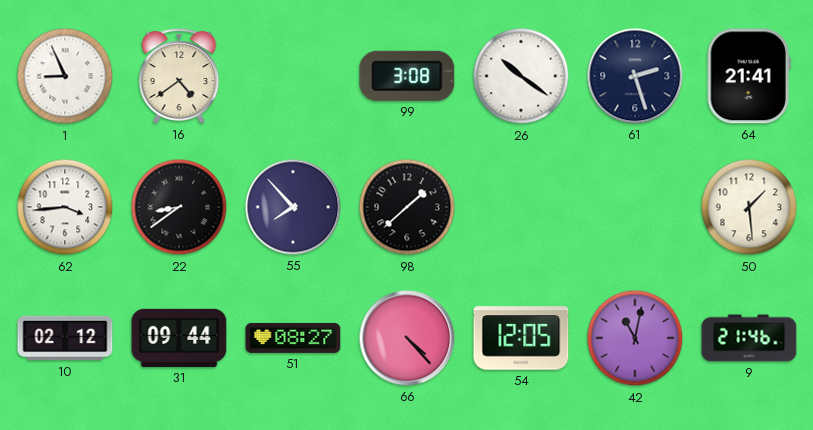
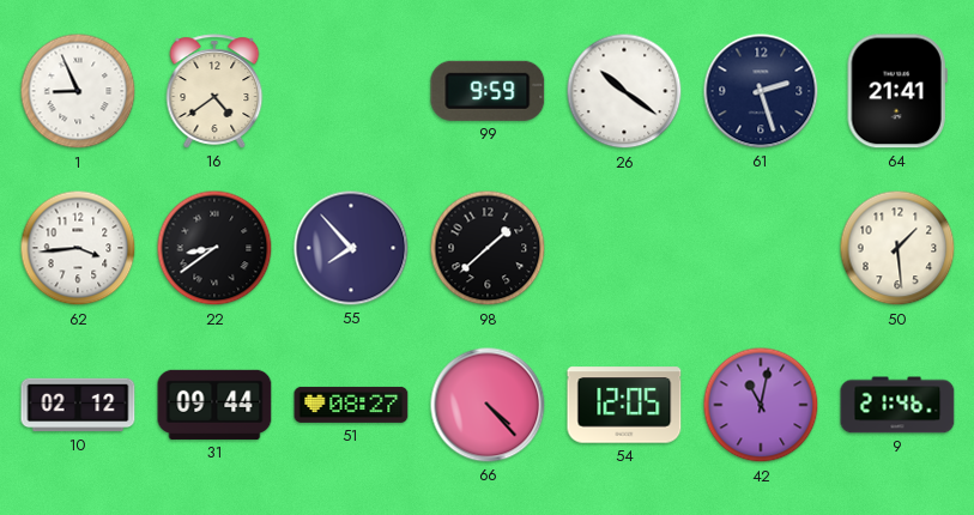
99: 3:08 -> 9:59 (488, 91)
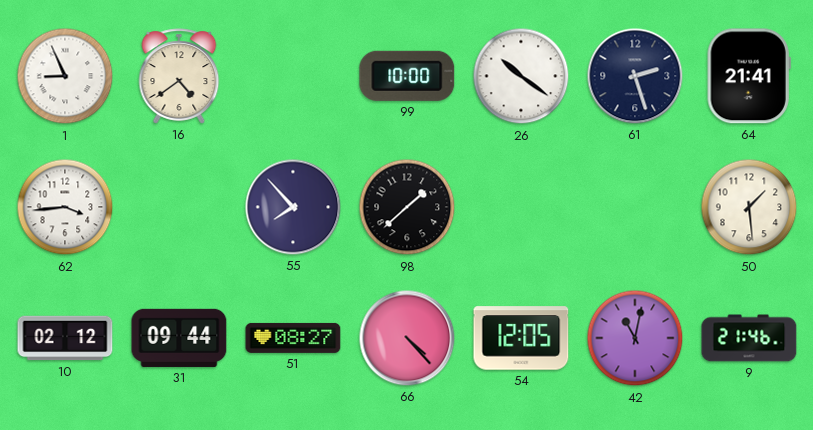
99: 9:59 -> 10:00 (407, 76)
22: 8:39 -> none (214, 248)
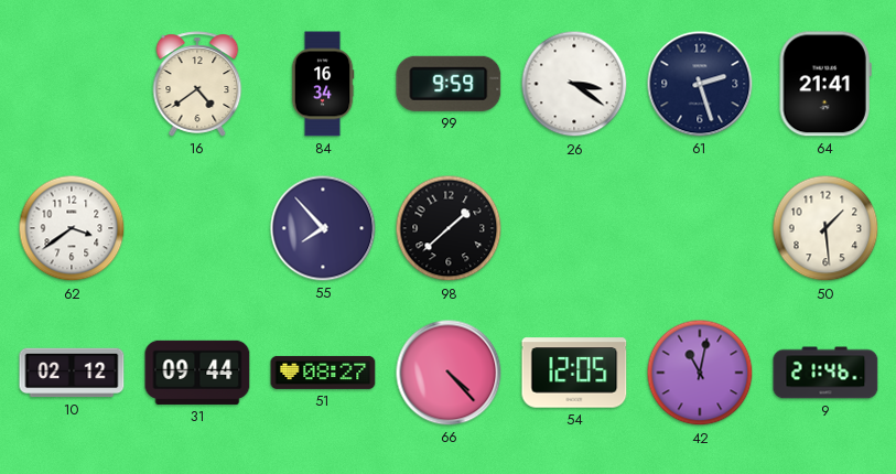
1: 8:56 -> none (65, 76)
84: none -> 16:34 (323, 84)
99: 10:00 -> 9:59 (449, 84)
26: 10:21 -> 3:21 (574, 84)
62: 3:44 -> 3:39 (72, 228)
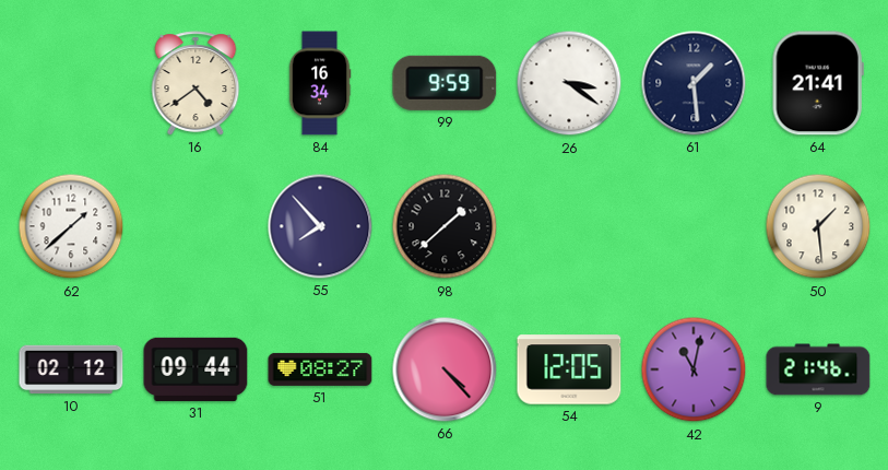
61: 2:27 -> 1:29 (694, 83)
62: 3:39 -> 1:38 (71, 226)
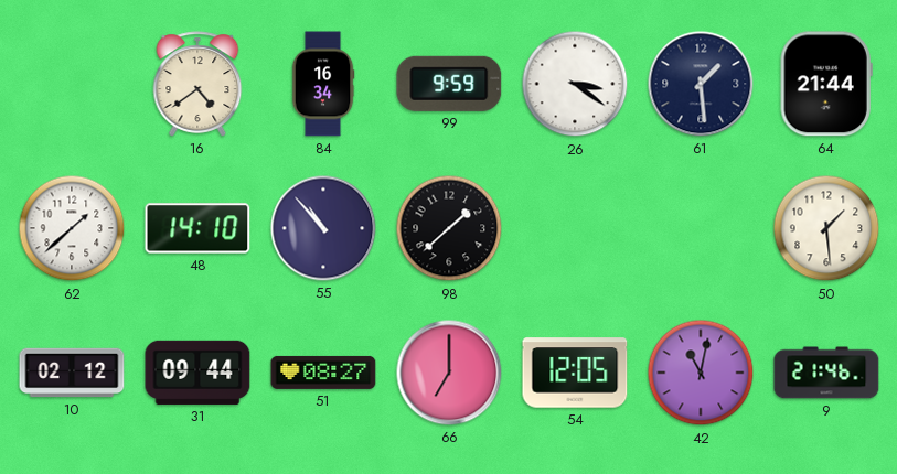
64: 21:41 -> 21:44 (826, 84)
48: none -> 14:10 (197, 228)
55: 7:53 -> 10:53 (323, 228)
66: 4:23 -> 7:00 (449, 373)
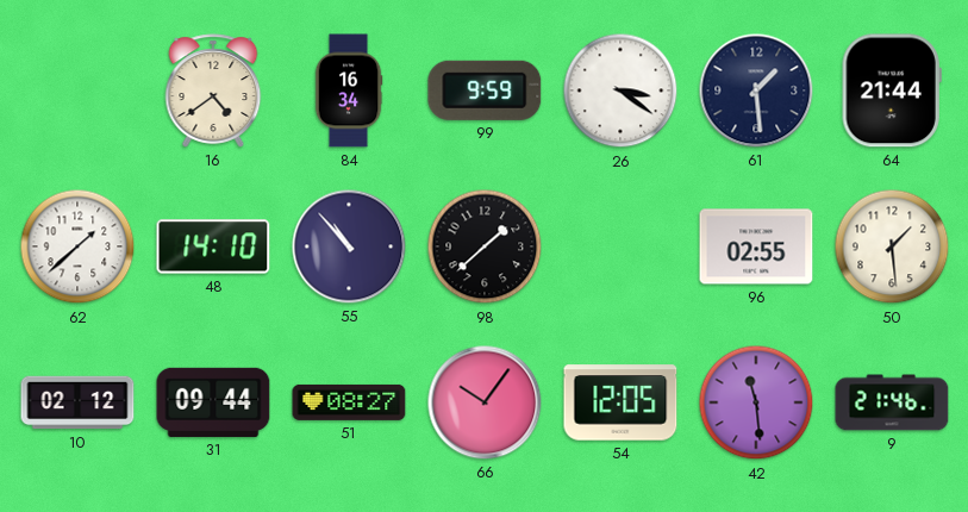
96: none -> 02:55 (756, 246)
66: 7:00 -> 10:06 (485, 402)
42: 11:02 -> 11:29 (756, 402)
